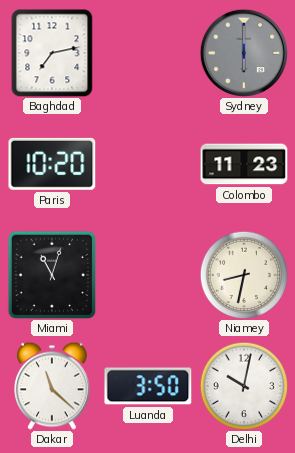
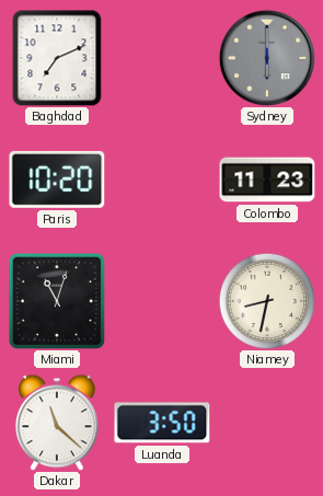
Baghdad: 7:13 -> 7:11 (57, 58)
Delhi: 10:02 -> none (244, 386)
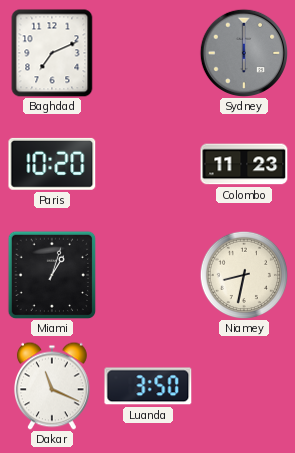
Miami: 11:03 -> 1:03 (52, 275)
Dakar: 11:22 -> 11:19 (53, 386)
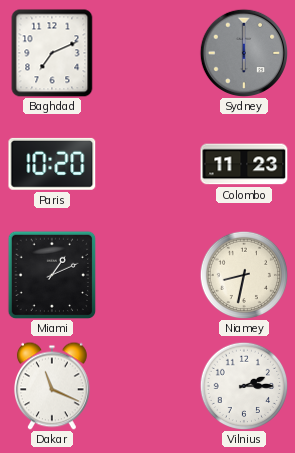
Miami: 1:03 -> 1:11 (52, 275)
Luanda: 3:50 -> none (148, 386)
Vilnius: none -> 2:15 (244, 386)
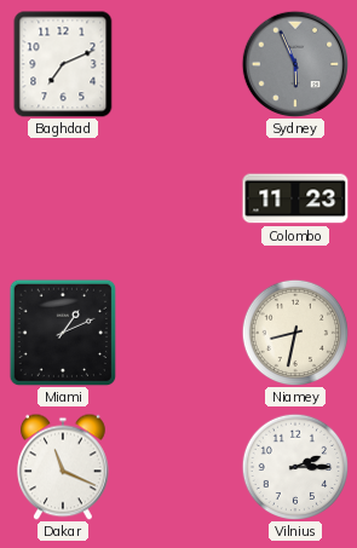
Sydney: 6:00 -> 5:56 (294, 63)
Paris: 10:20 -> none (52, 164)
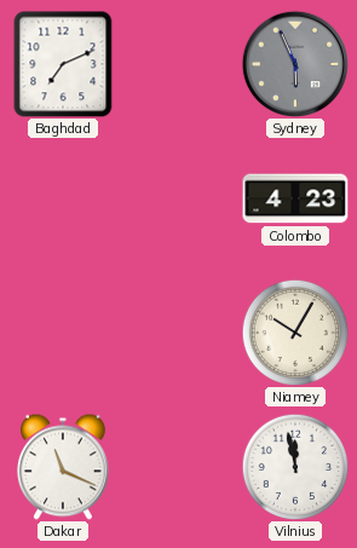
Colombo: 11:23 -> 4:23 (295, 198)
Miami: 1:11 -> none (63, 333)
Niamey: 8:32 -> 10:05 (295, 333)
Vilnius: 2:15 -> 11:58 (295, 467)
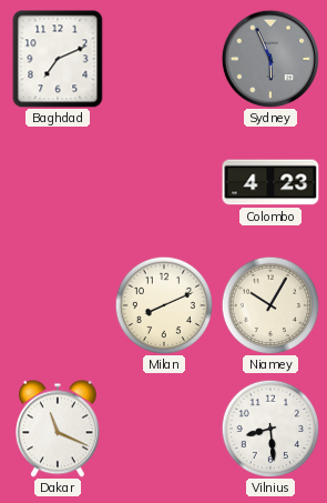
Milan: none -> 8:11 (164, 305)
Vilnius: 11:58 -> 8:29 (270, 429)
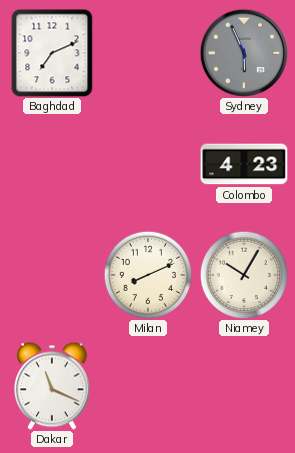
Vilnius: 8:29 -> none (270, 429)
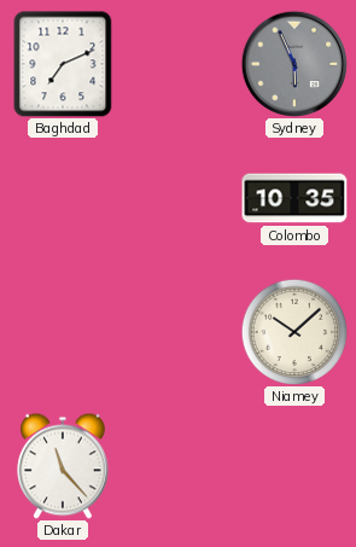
Colombo: 4:23 -> 10:35 (294, 198)
Milan: 8:11 -> none (148, 275)
Niamey: 10:05 -> 10:08 (294, 332)
Dakar: 11:19 -> 11:23 (64, 466)
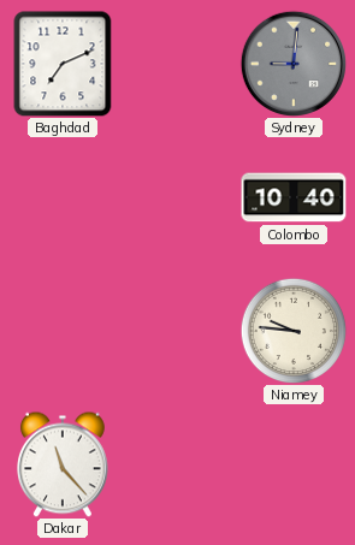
Sydney: 5:56 -> 9:01 (292, 63)
Colombo: 10:35 -> 10:40 (294, 197)
Niamey: 10:08 -> 9:46 (294, 331)
